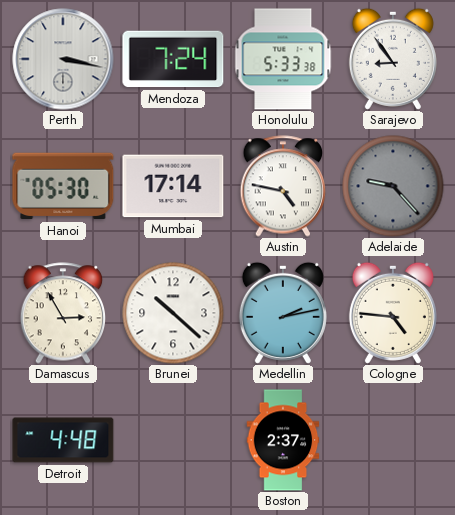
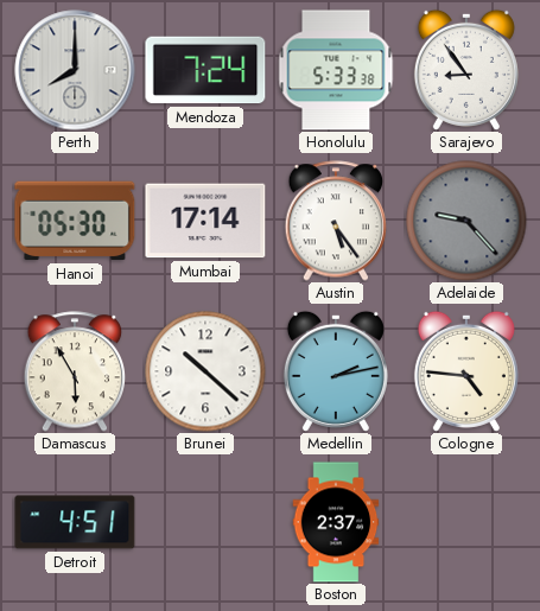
Perth: 3:17 -> 8:00 (75, 70)
Austin: 4:47 -> 5:24 (336, 221)
Damascus: 2:55 -> 5:55 (75, 371)
Detroit: 4:48 -> 4:51 (75, 522)
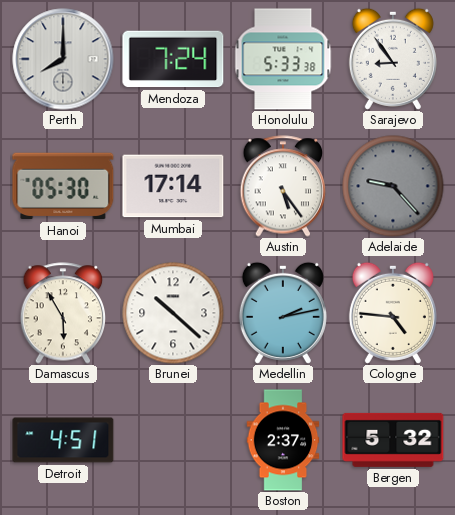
Bergen: none -> 5:32 (393, 440)
